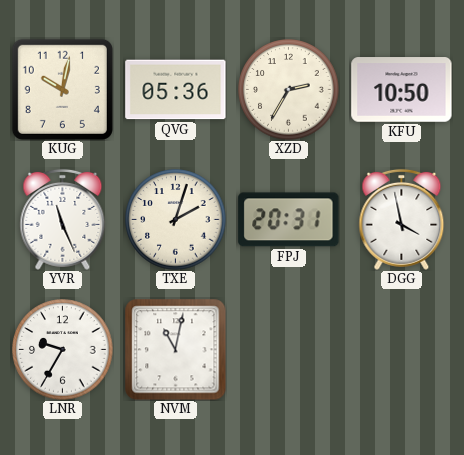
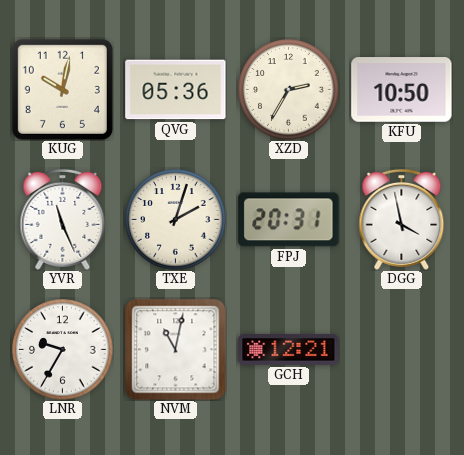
GCH: none -> 12:21 (289, 350)
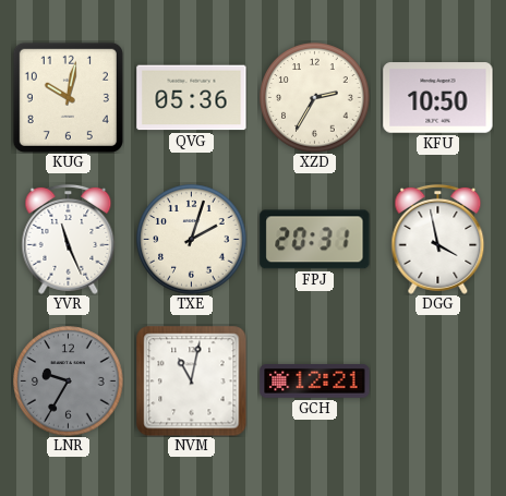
LNR dial: white -> grey (69, 382)
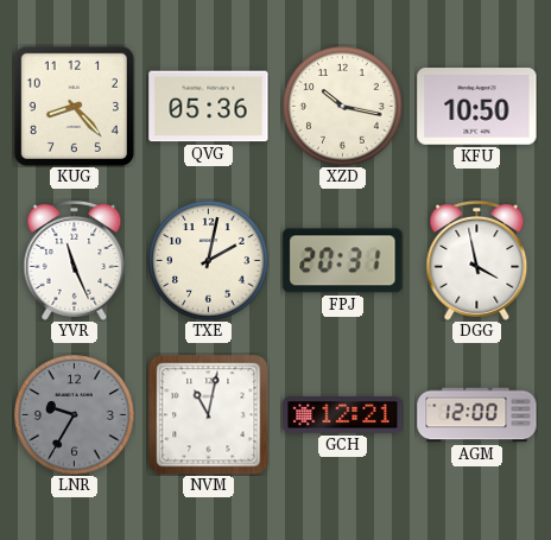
KUG: 10:02 -> 8:23 (74, 106)
XZD: 2:35 -> 10:17 (343, 107)
TXE: 2:03 -> 2:02 (209, 261)
AGM: none -> 12:00 (477, 415)
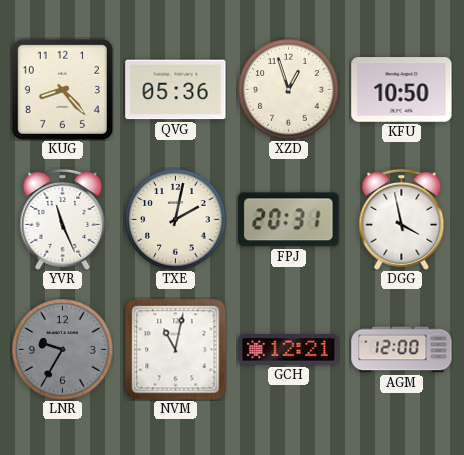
XZD: 10:17 -> 12:57 (289, 90)
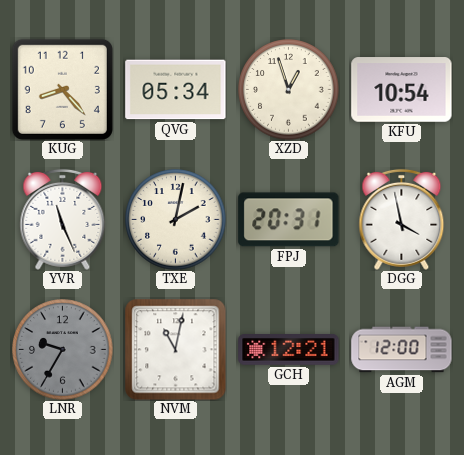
QVG: 05:36 -> 05:34 (176, 90)
KFU: 10:50 -> 10:54 (402, 90)
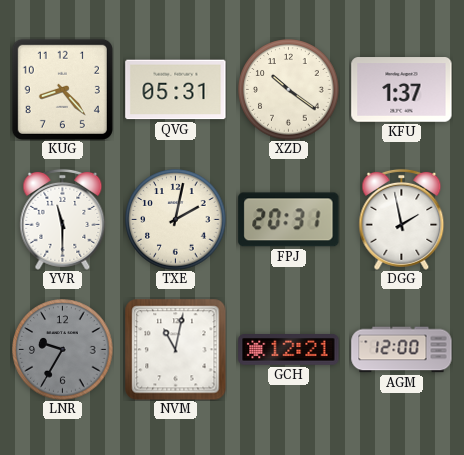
QVG: 05:34 -> 05:31 (176, 90)
XZD: 12:57 -> 10:21 (289, 90)
KFU: 10:54 -> 1:37 (402, 90)
YVR: 11:26 -> 11:30 (63, 219)
DGG: 3:58 -> 1:58 (402, 219)
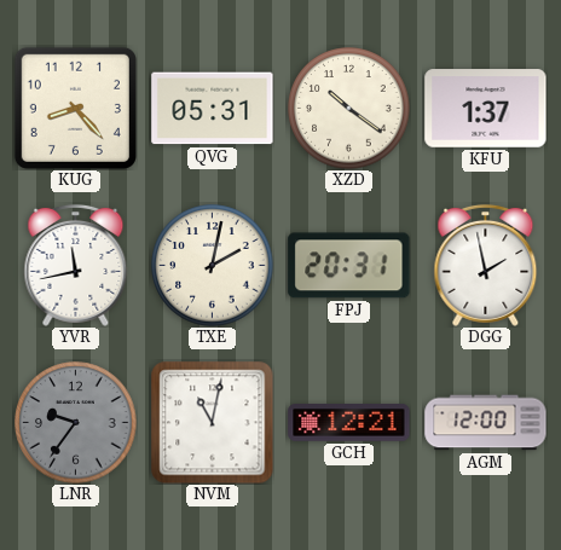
YVR: 11:30 -> 11:43 (76, 265)
LNR: 9:35 -> 9:36 (76, 423)
